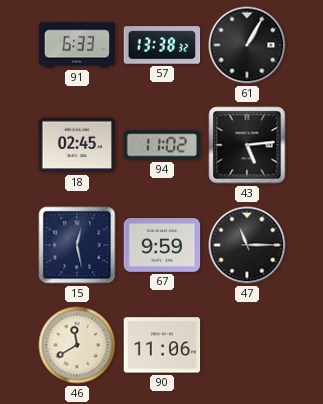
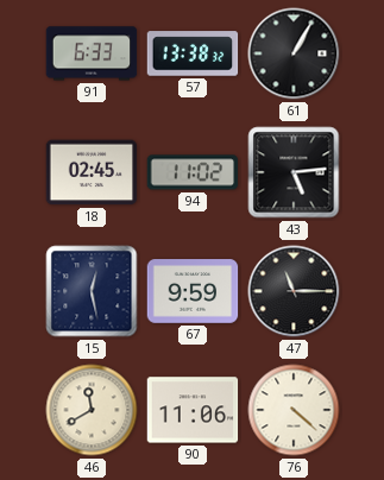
76: none -> 4:22 (294, 410)
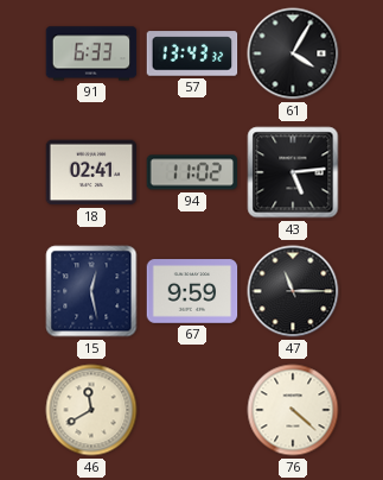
57: 13:38 -> 13:43 (192, 53)
61: 1:05 -> 4:05 (293, 53)
18: 02:45 -> 02:41 (91, 172)
90: 11:06 -> none (193, 410)
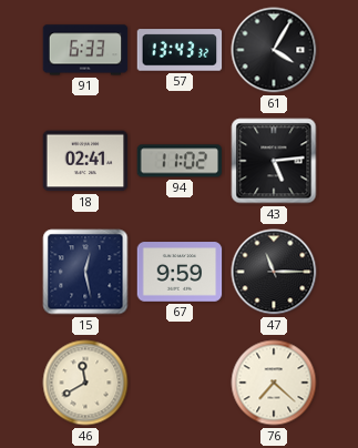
76: 4:22 -> 7:22 (274, 383)
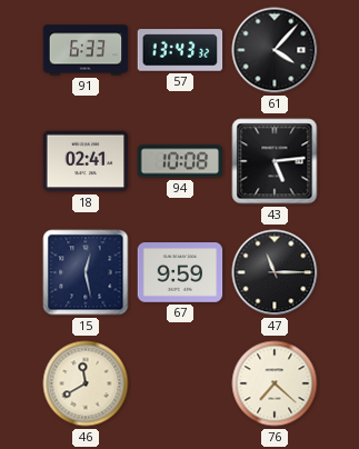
61: 4:05 -> 4:07 (275, 50)
94: 11:02 -> 10:08 (180, 161)
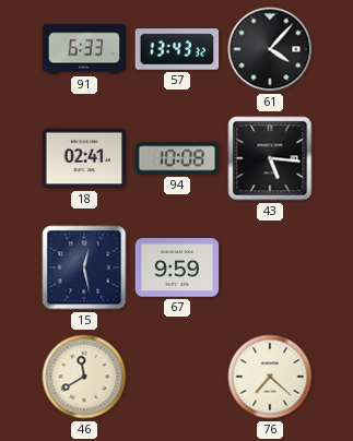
43: 5:14 -> 5:16 (270, 158)
47: 11:15 -> none (275, 272)
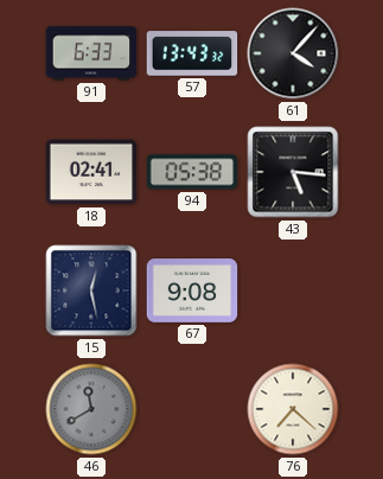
94: 10:08 -> 05:38 (192, 172)
67: 9:59 -> 9:08 (192, 290)
46 dial: cream -> grey (91, 409)
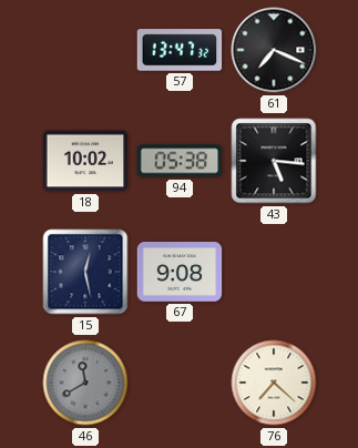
91: 6:33 -> none (91, 53)
57: 13:43 -> 13:47 (180, 50)
61: 4:07 -> 7:19 (274, 50)
18: 02:41 -> 10:02 (85, 161)
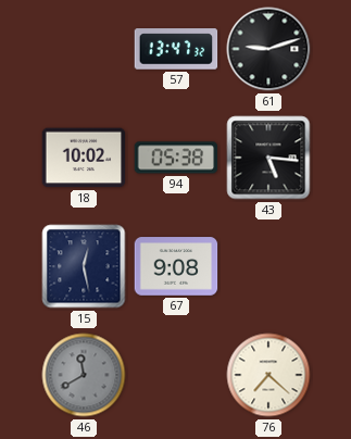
61: 7:19 -> 9:12 (268, 49)
